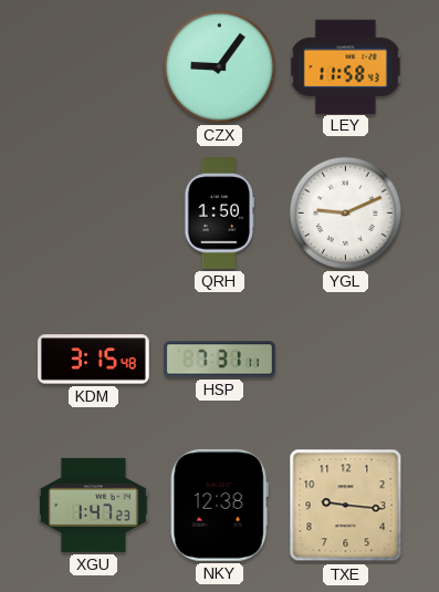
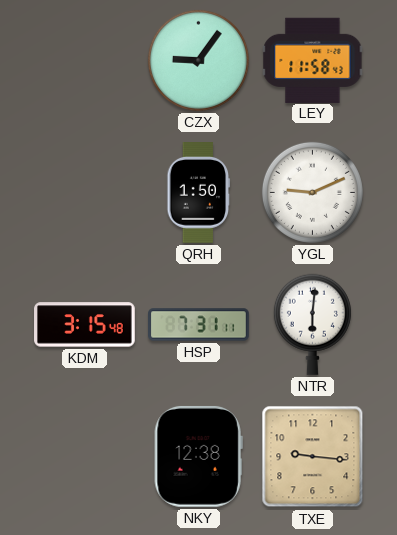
NTR: none -> 6:01 (312, 324)
XGU: 1:47 -> none (94, 505)
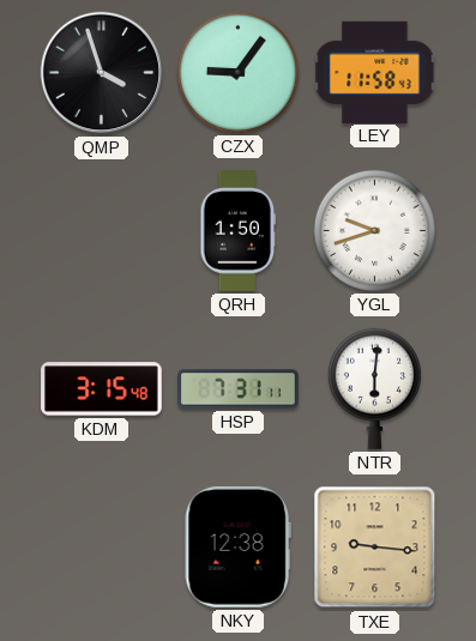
QMP: none -> 3:57 (102, 73)
YGL: 9:11 -> 9:42 (374, 230)
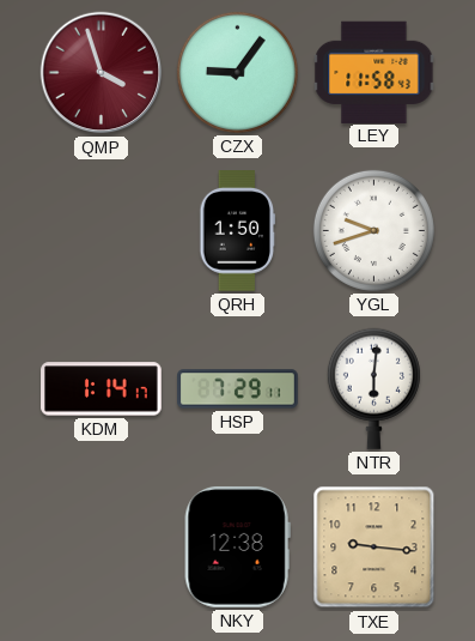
QMP dial: black -> burgundy (102, 73)
KDM: 3:15 -> 1:14 (102, 389)
HSP: 7:31 -> 7:29 (238, 389)
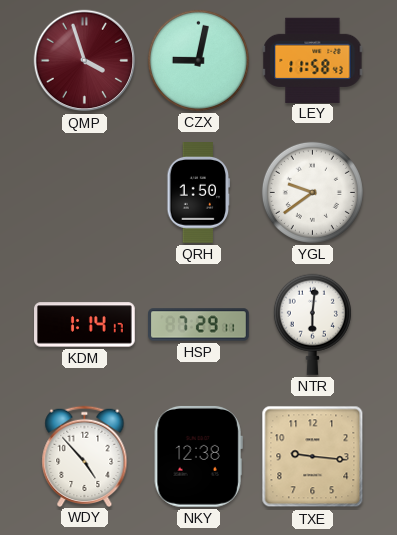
CZX: 9:06 -> 9:02 (198, 60)
YGL: 9:42 -> 9:39 (312, 192)
WDY: none -> 4:53 (85, 456)
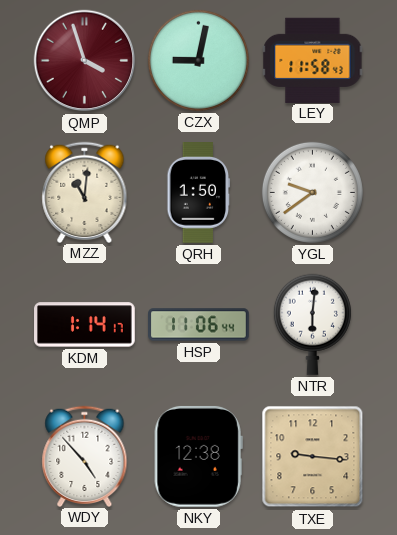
MZZ: none -> 11:01 (85, 192)
HSP: 7:29 -> 11:06 (199, 325)
